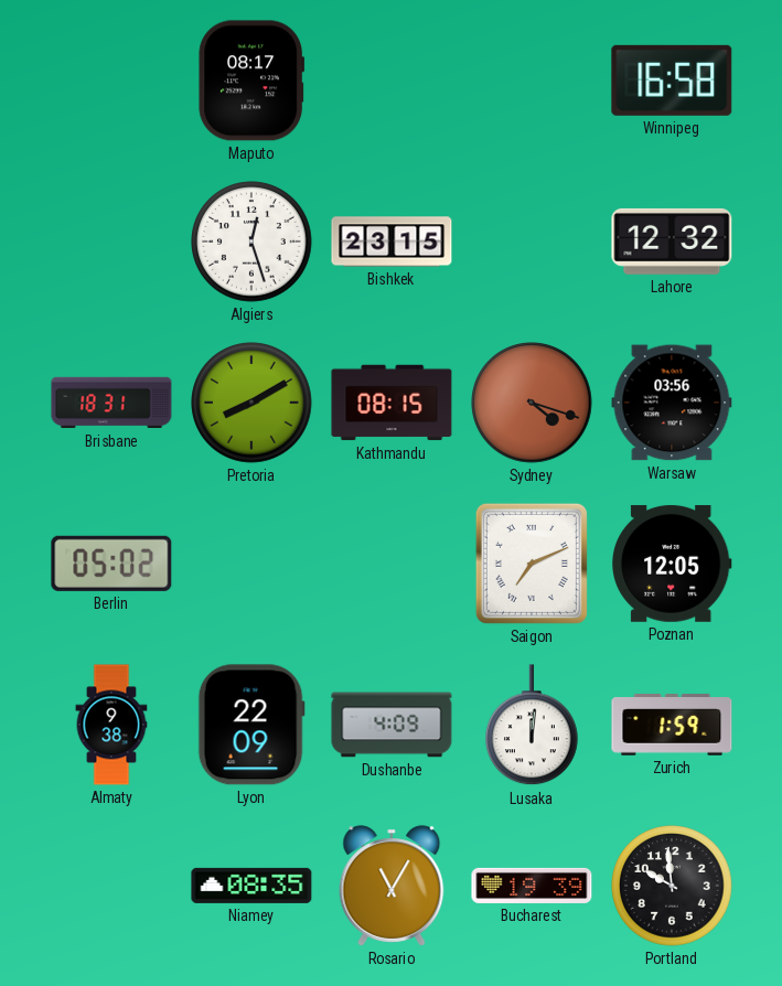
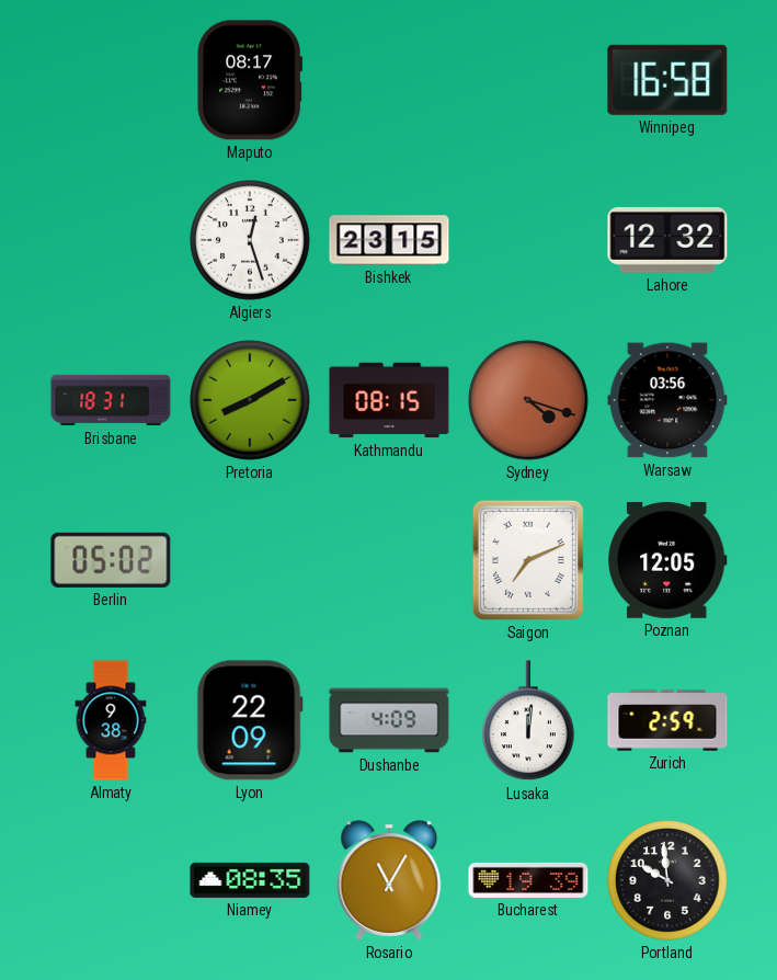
Zurich: 1:59 -> 2:59 (667, 720)
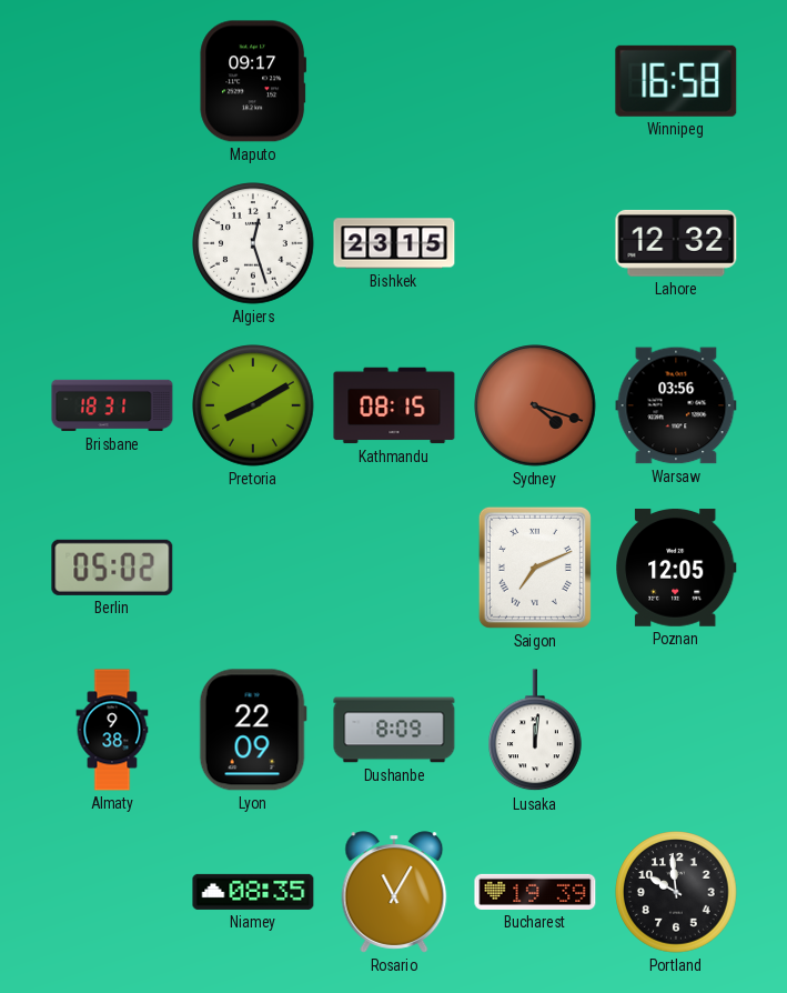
Maputo: 08:17 -> 09:17 (253, 81)
Dushanbe: 4:09 -> 8:09 (394, 730)
Zurich: 2:59 -> none (667, 720)
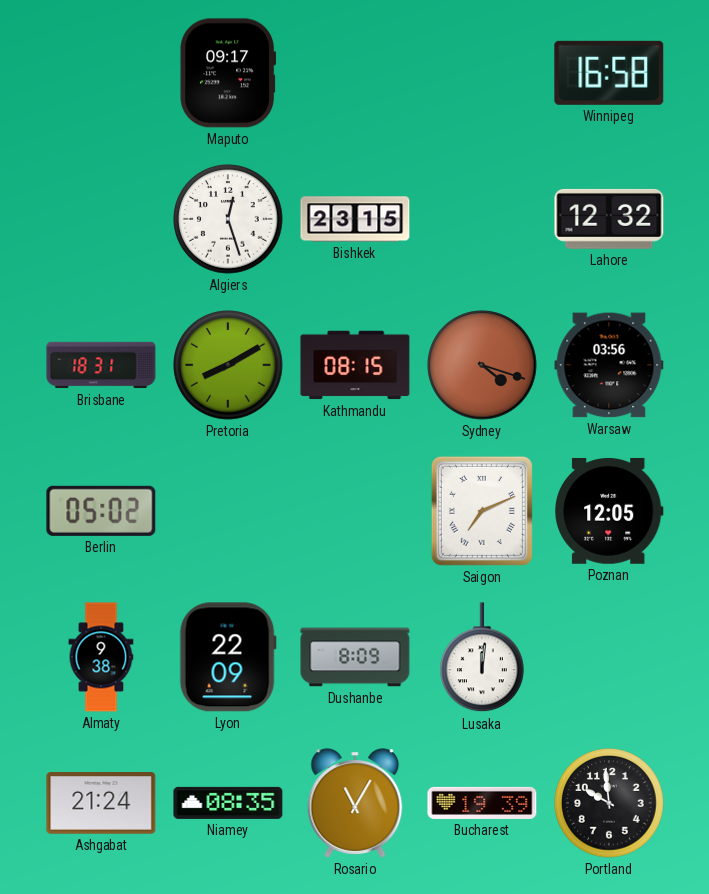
Ashgabat: none -> 21:24 (101, 804)
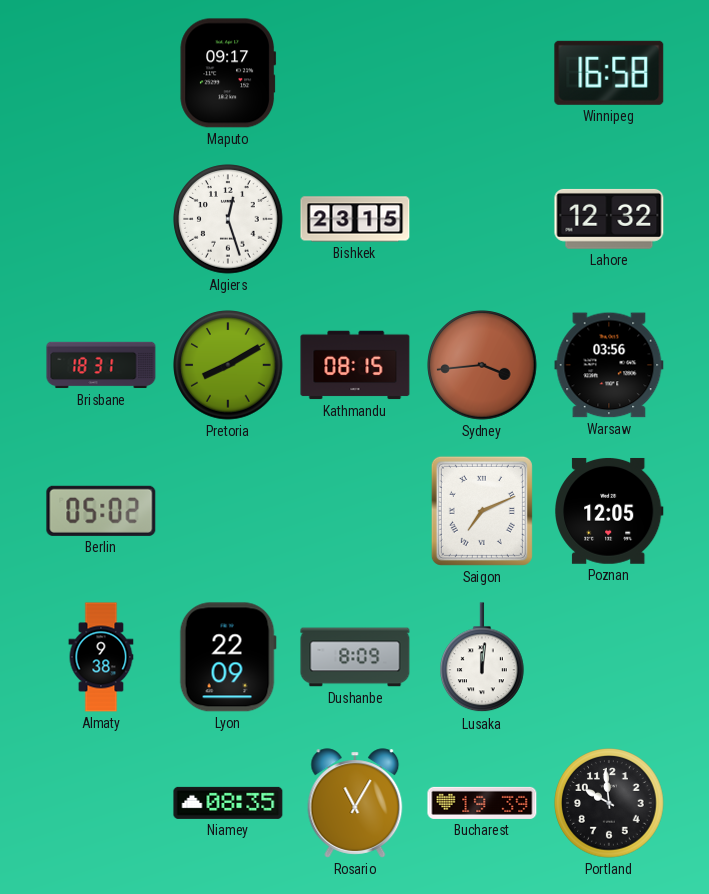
Sydney: 4:18 -> 3:44 (482, 365)
Ashgabat: 21:24 -> none (101, 804)
